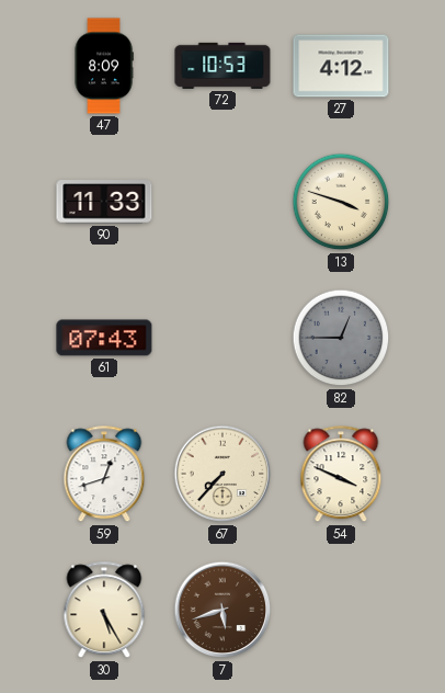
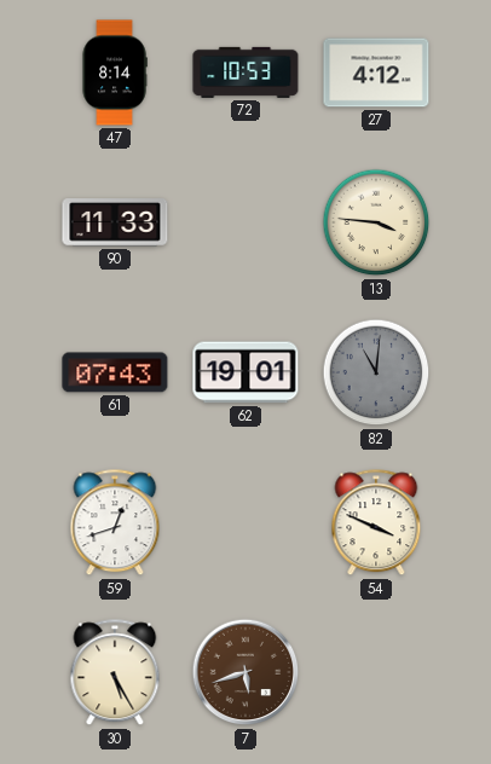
47: 8:09 -> 8:14 (115, 73)
13: 3:48 -> 3:46 (376, 222)
62: none -> 19:01 (245, 372)
82: 12:45 -> 11:01 (376, 372)
67: 7:37 -> none (222, 474)
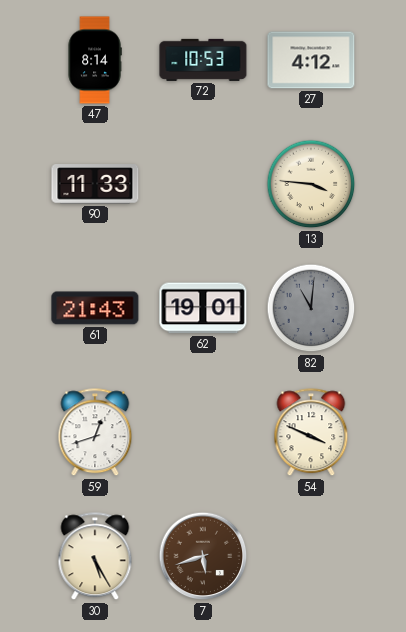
61: 07:43 -> 21:43 (95, 308)
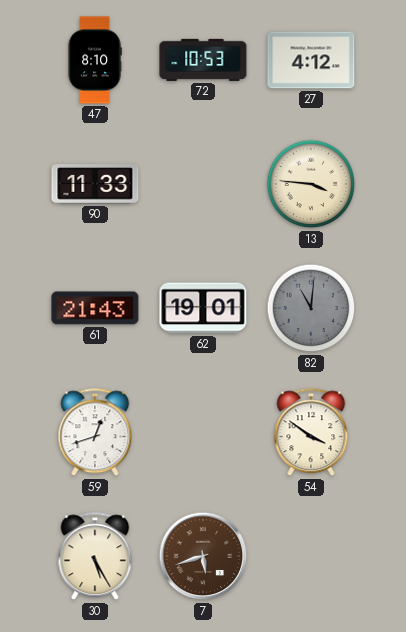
47: 8:14 -> 8:10 (95, 60)
54: 3:49 -> 3:51 (311, 433)
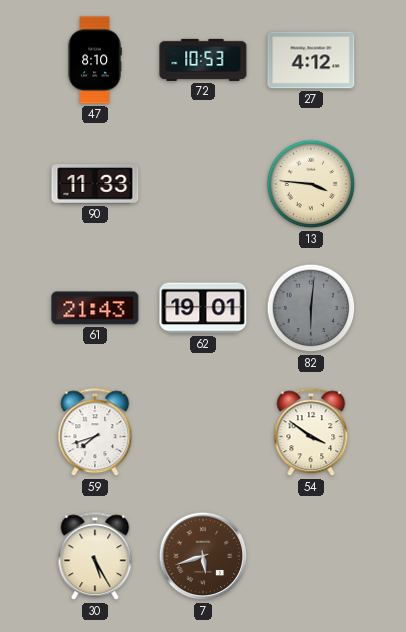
82: 11:01 -> 6:01 (311, 308)
59: 12:42 -> 7:42 (95, 433)
